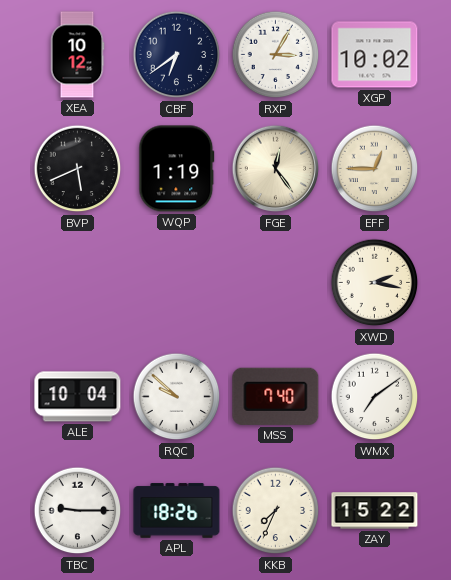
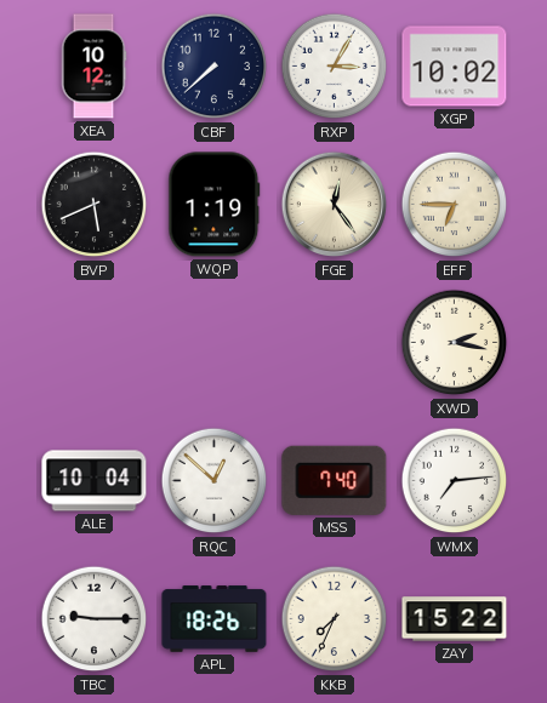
CBF: 6:39 -> 7:38 (215, 67)
EFF: 12:45 -> 6:45 (455, 205)
RQC: 9:52 -> 12:52 (215, 481)
WMX: 7:09 -> 7:14 (455, 481)
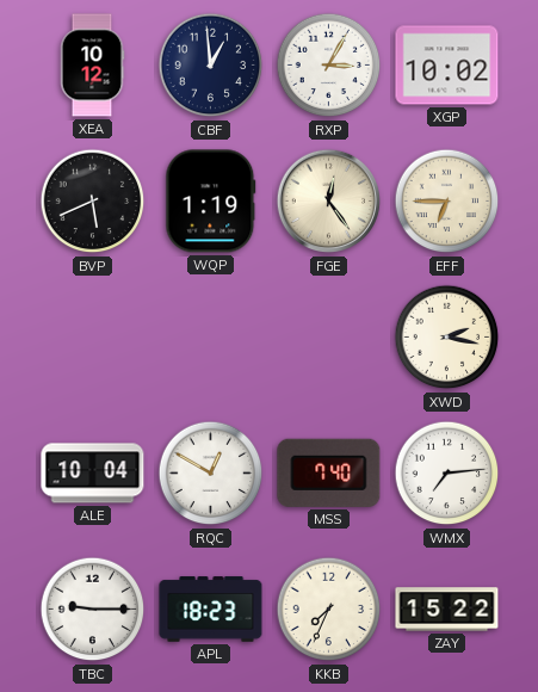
CBF: 7:38 -> 12:59 (211, 66)
RQC: 12:52 -> 12:50 (211, 474)
APL: 18:26 -> 18:23 (211, 610)
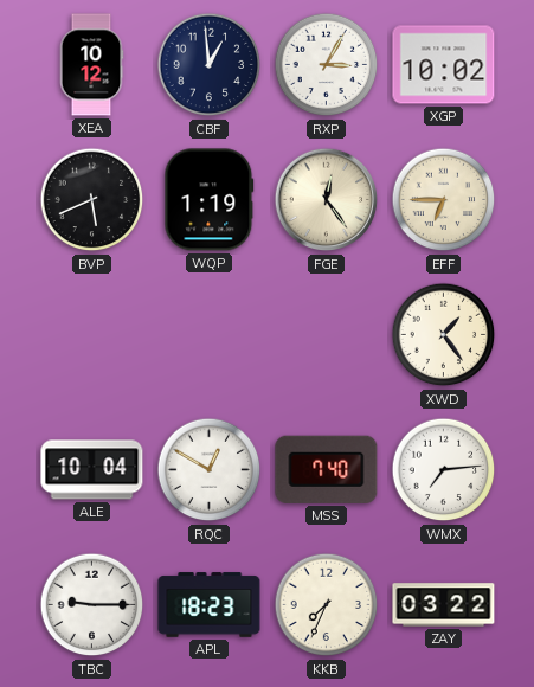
XWD: 2:17 -> 1:24 (444, 335)
ZAY: 15:22 -> 03:22 (444, 605)
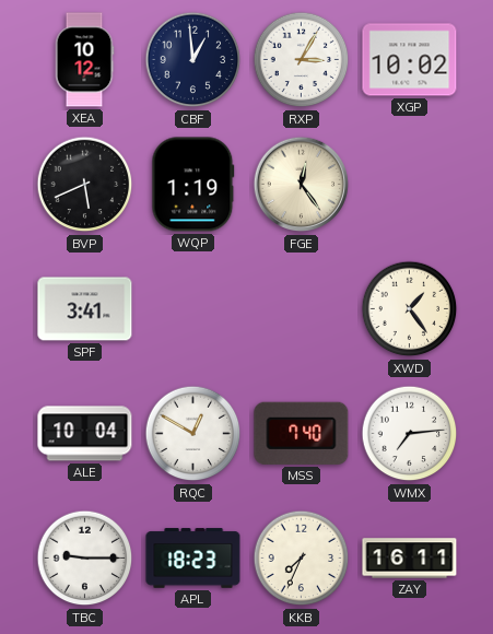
EFF: 6:45 -> none (444, 200)
SPF: none -> 3:41 (85, 309)
ZAY: 03:22 -> 16:11 (410, 559)
